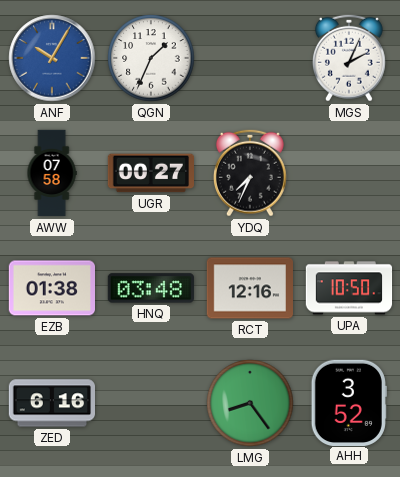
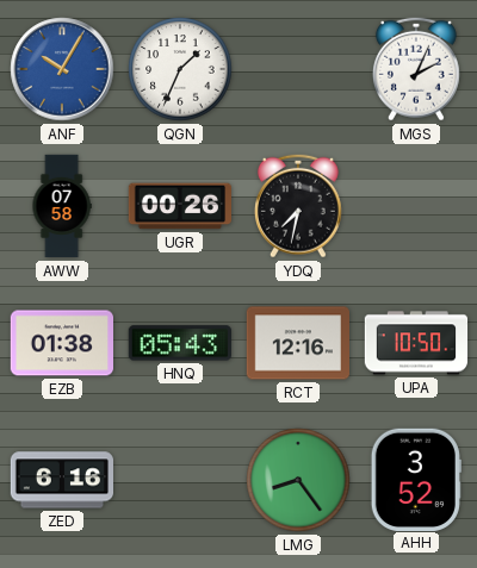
UGR: 00:27 -> 00:26 (179, 206)
YDQ: 7:34 -> 7:32 (298, 206)
HNQ: 03:48 -> 05:43 (180, 343)
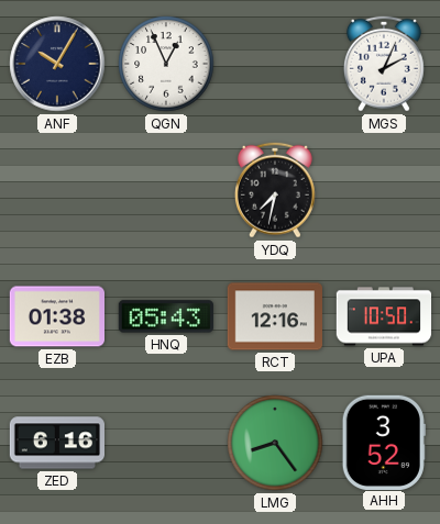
ANF dial: blue -> navy (57, 64)
QGN: 1:34 -> 12:56 (166, 64)
AWW: 07:58 -> none (62, 206)
UGR: 00:26 -> none (179, 206)
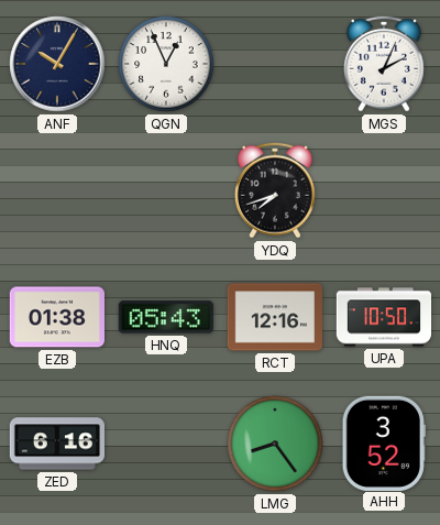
YDQ: 7:32 -> 7:42 (275, 190)
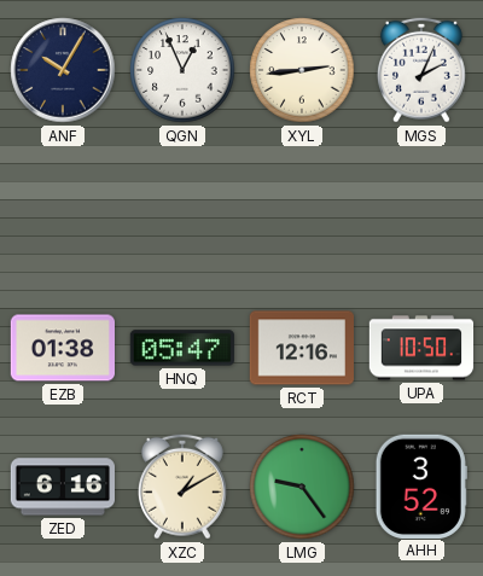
XYL: none -> 2:44 (302, 70)
YDQ: 7:42 -> none (275, 190)
HNQ: 05:43 -> 05:47 (182, 348)
XZC: none -> 1:10 (182, 487)
LMG: 8:24 -> 9:24 (302, 487)
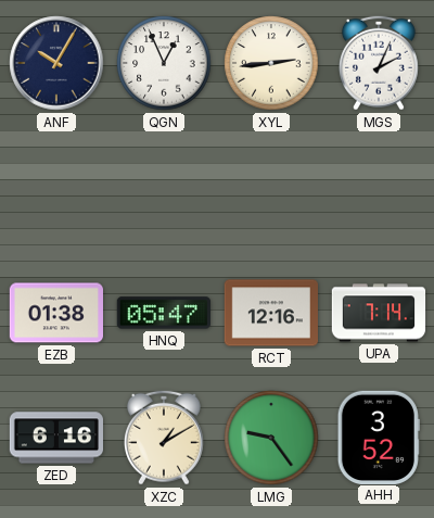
UPA: 10:50 -> 7:14 (379, 313)
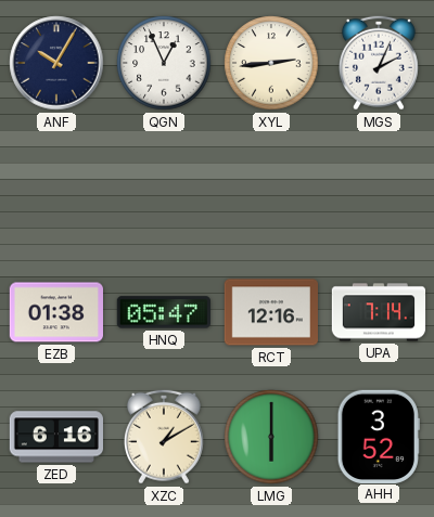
LMG: 9:24 -> 6:00 (271, 437)
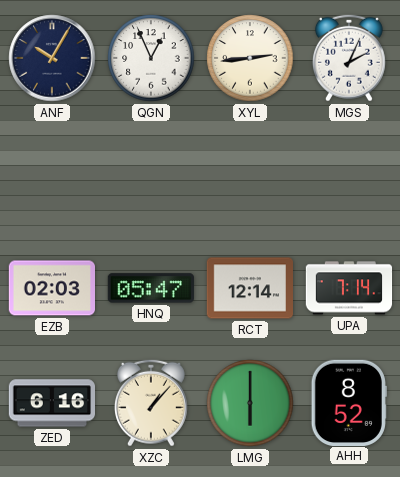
EZB: 01:38 -> 02:03 (51, 288)
RCT: 12:16 -> 12:14 (249, 288)
XZC: 1:10 -> 1:07 (151, 403)
AHH: 3:52 -> 8:52 (349, 402)
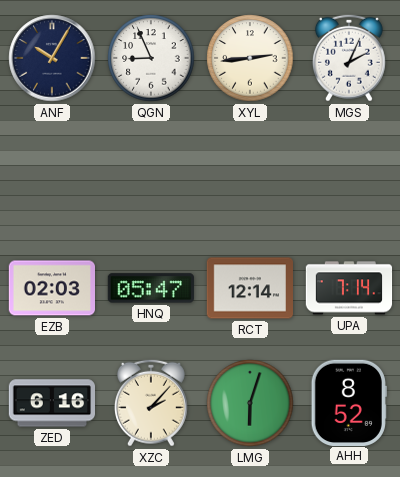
QGN: 12:56 -> 8:56 (151, 58)
XZC: 1:07 -> 2:07 (151, 403)
LMG: 6:00 -> 6:03 (250, 403)
